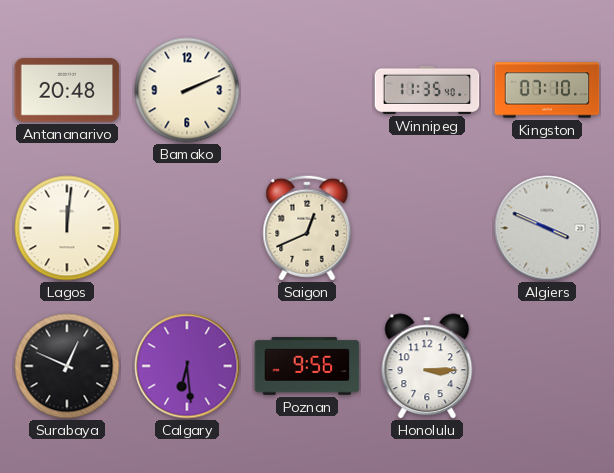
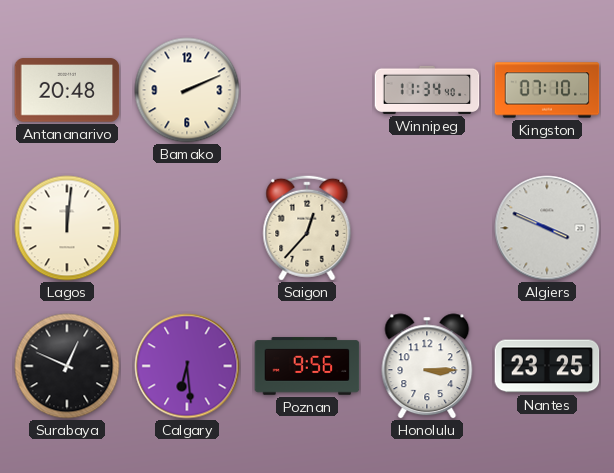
Winnipeg: 11:35 -> 11:34 (427, 90)
Saigon: 12:41 -> 12:37 (307, 228)
Nantes: none -> 23:25 (547, 366)
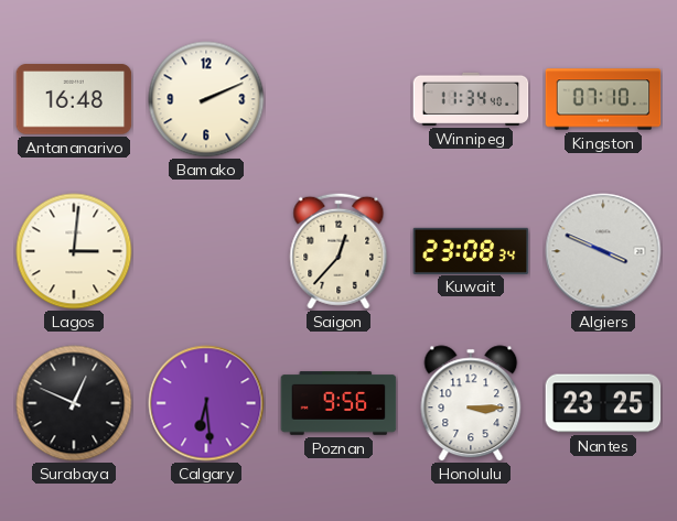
Antananarivo: 20:48 -> 16:48 (74, 99)
Lagos: 12:01 -> 3:01 (74, 251)
Kuwait: none -> 23:08 (471, 250)
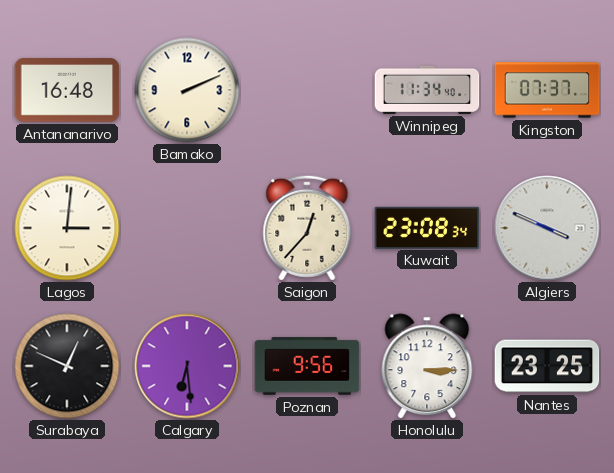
Kingston: 07:10 -> 07:37 (547, 90)
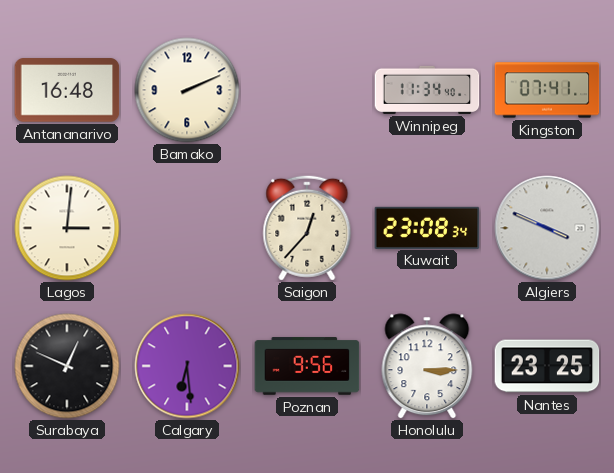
Kingston: 07:37 -> 07:41 (547, 90)
